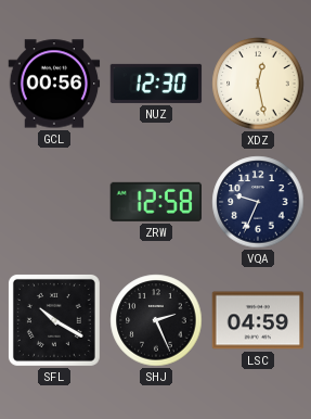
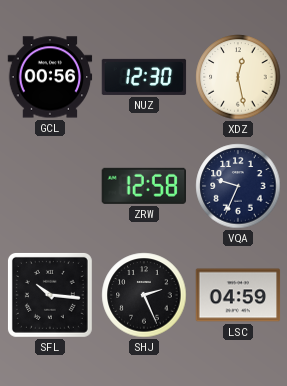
SFL: 10:20 -> 10:16 (50, 295)
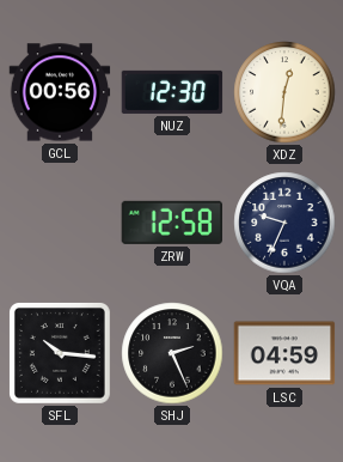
XDZ: 12:28 -> 12:31 (284, 92)
